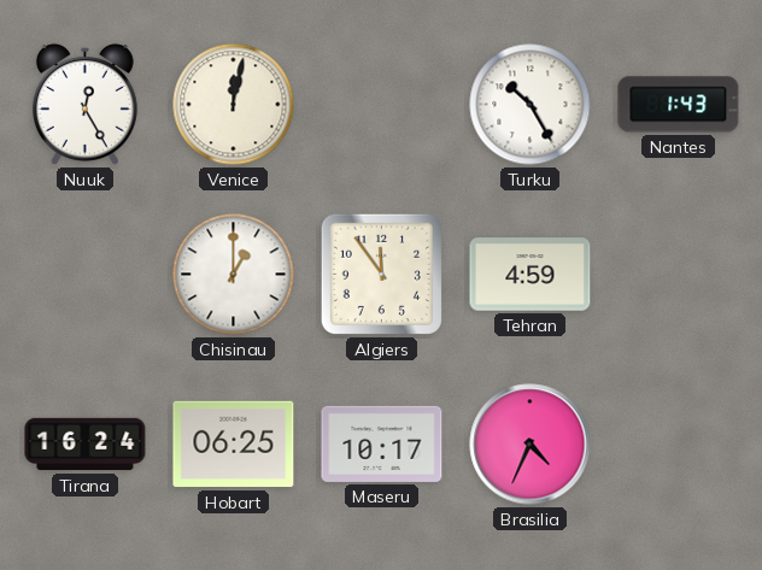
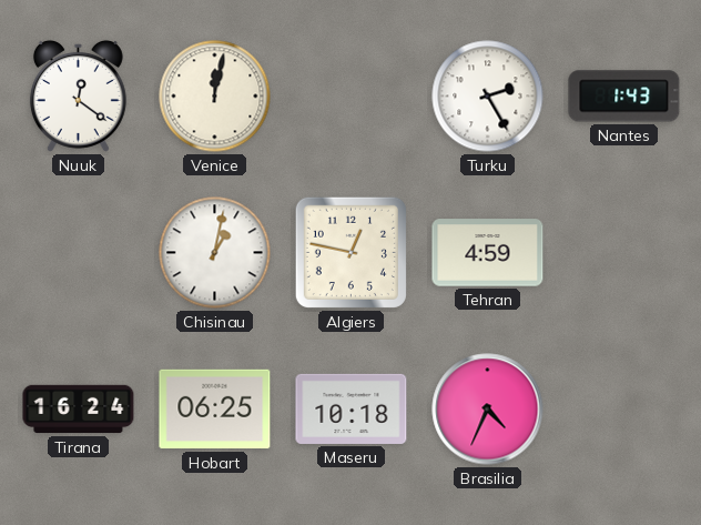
Nuuk: 12:25 -> 12:21 (78, 95)
Turku: 10:25 -> 2:25 (488, 97)
Chisinau: 1:00 -> 1:02 (215, 253)
Algiers: 11:54 -> 12:47 (350, 252)
Maseru: 10:17 -> 10:18 (352, 408)
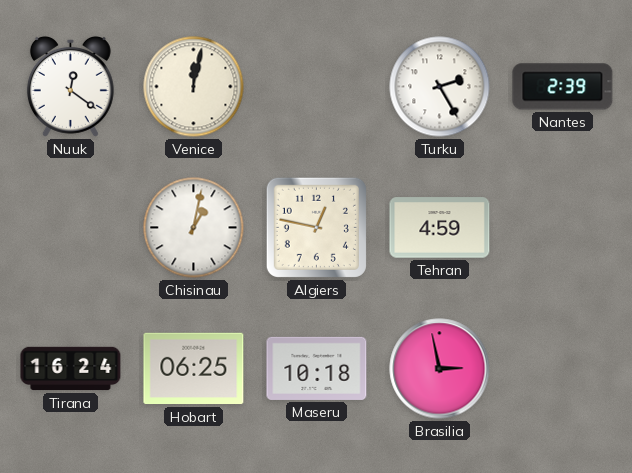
Nantes: 1:43 -> 2:39 (563, 87)
Brasilia: 4:34 -> 2:58 (440, 369)
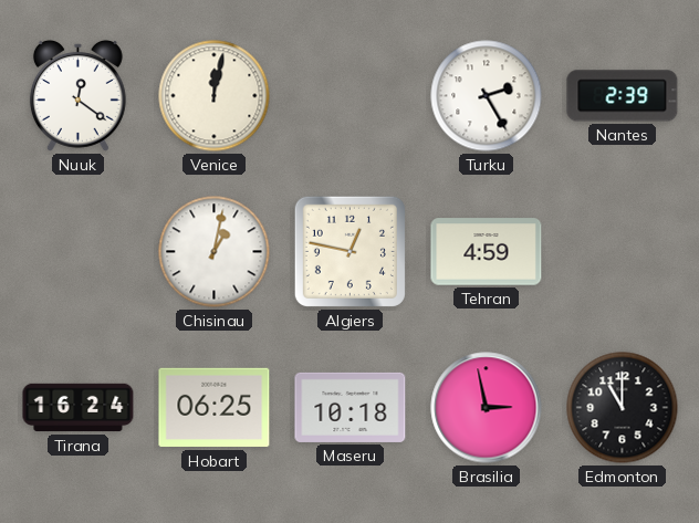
Edmonton: none -> 11:00 (623, 408)
